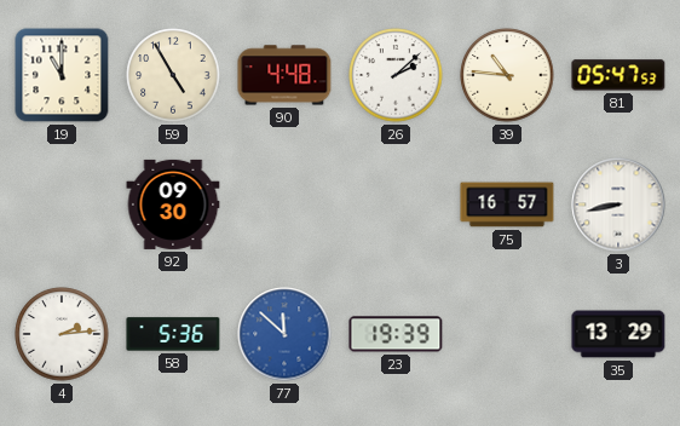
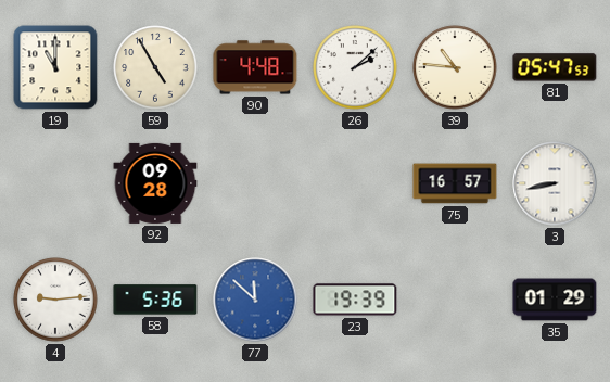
92: 09:30 -> 09:28 (155, 183)
4: 2:14 -> 9:14 (55, 300)
35: 13:29 -> 01:29 (555, 300)
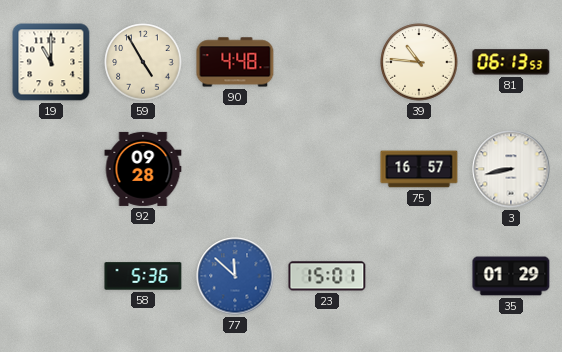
26: 2:08 -> none (355, 67)
81: 05:47 -> 06:13 (511, 62)
4: 9:14 -> none (55, 300)
23: 19:39 -> 15:01 (327, 276)
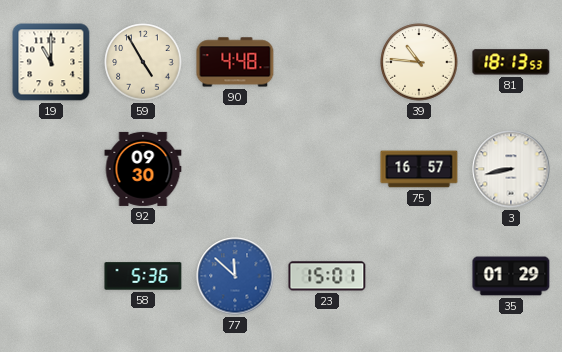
81: 06:13 -> 18:13 (511, 62)
92: 09:28 -> 09:30 (143, 169)
